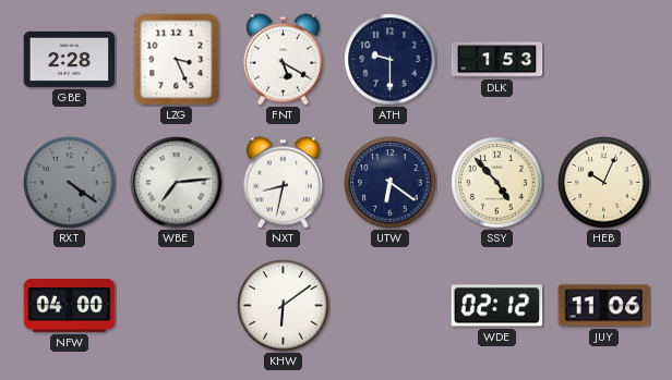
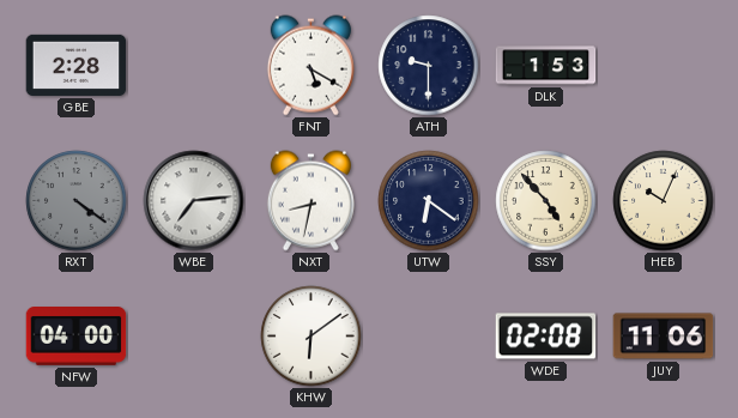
LZG: 3:26 -> none (177, 60)
WDE: 02:12 -> 02:08 (546, 337)
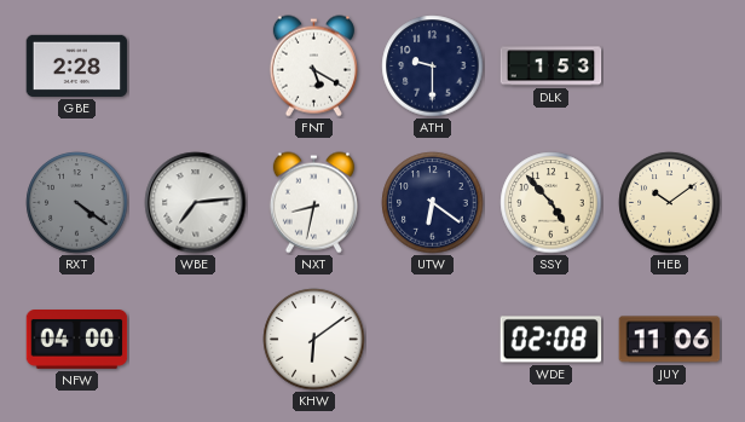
HEB: 10:04 -> 10:09 (670, 203)
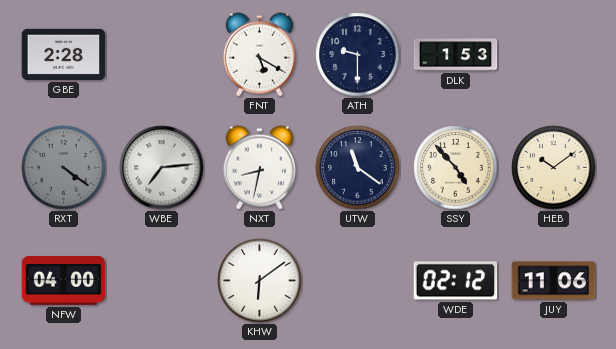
UTW: 6:21 -> 11:21 (358, 168)
WDE: 02:08 -> 02:12 (456, 281)
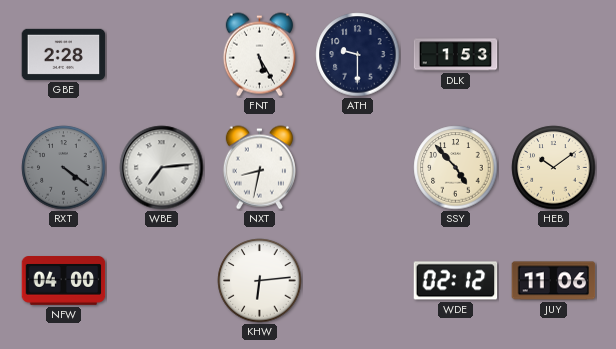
FNT: 5:20 -> 5:25 (259, 55)
UTW: 11:21 -> none (358, 168)
KHW: 6:09 -> 6:14 (260, 281)
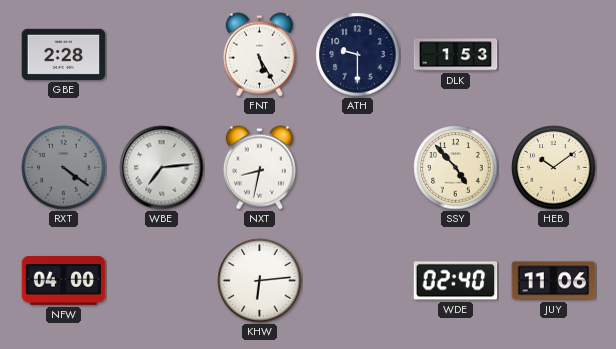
WDE: 02:12 -> 02:40 (456, 281)
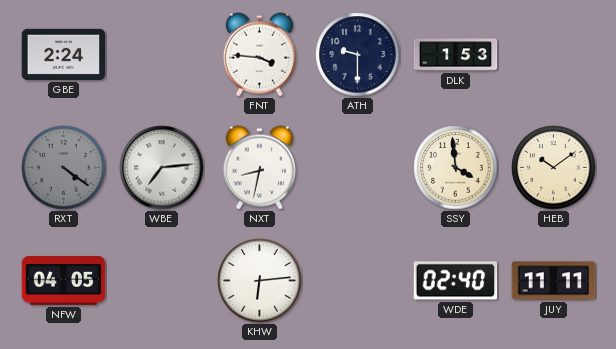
GBE: 2:28 -> 2:24 (64, 54)
FNT: 5:25 -> 3:46 (259, 55)
SSY: 4:53 -> 3:59 (456, 168)
NFW: 04:00 -> 04:05 (64, 281)
JUY: 11:06 -> 11:11 (554, 281)
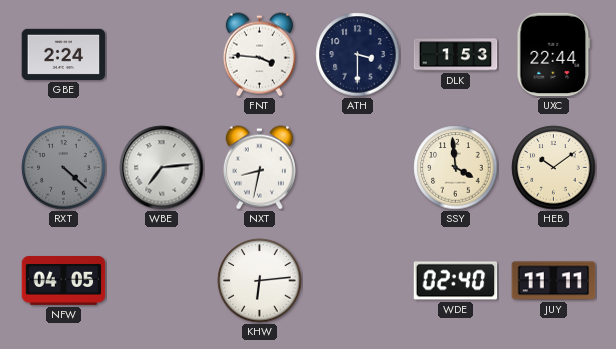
ATH: 9:30 -> 3:30 (358, 55)
UXC: none -> 22:44 (554, 55)
RXT: 4:21 -> 4:22 (64, 168)
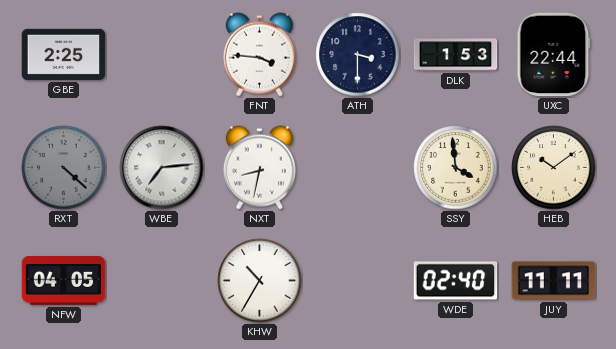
GBE: 2:24 -> 2:25 (64, 54)
KHW: 6:14 -> 10:35 (260, 281)
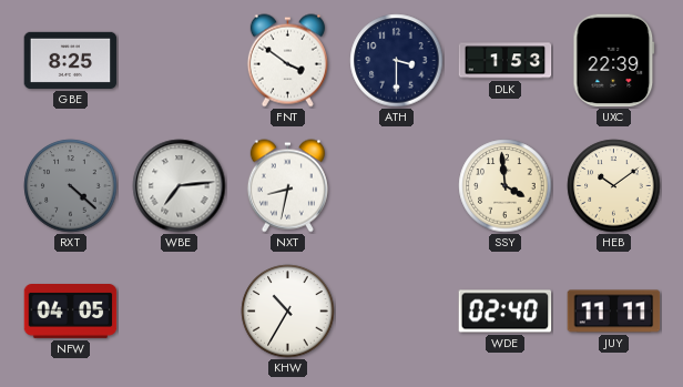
GBE: 2:25 -> 8:25 (71, 60)
FNT: 3:46 -> 3:51 (287, 61)
UXC: 22:44 -> 22:39 (614, 61)
